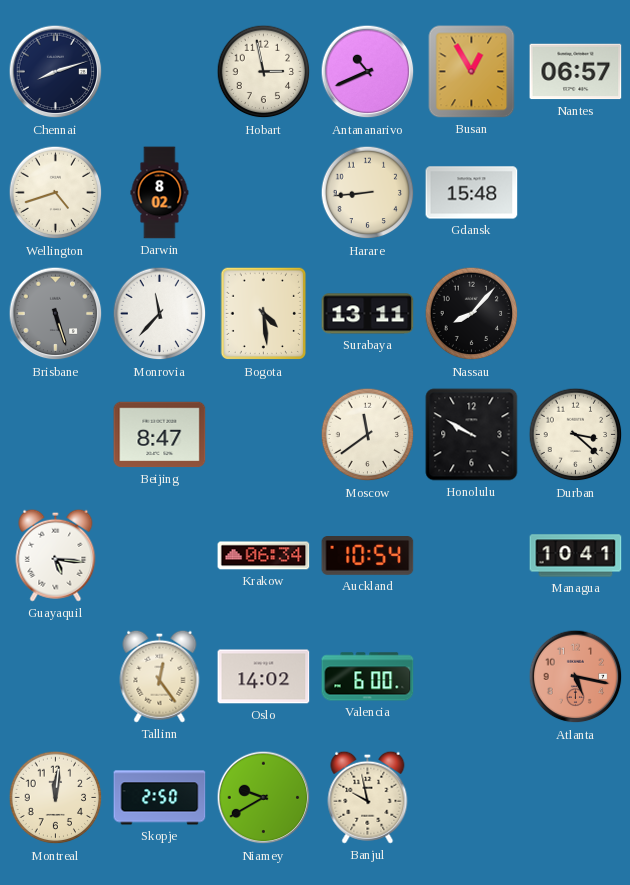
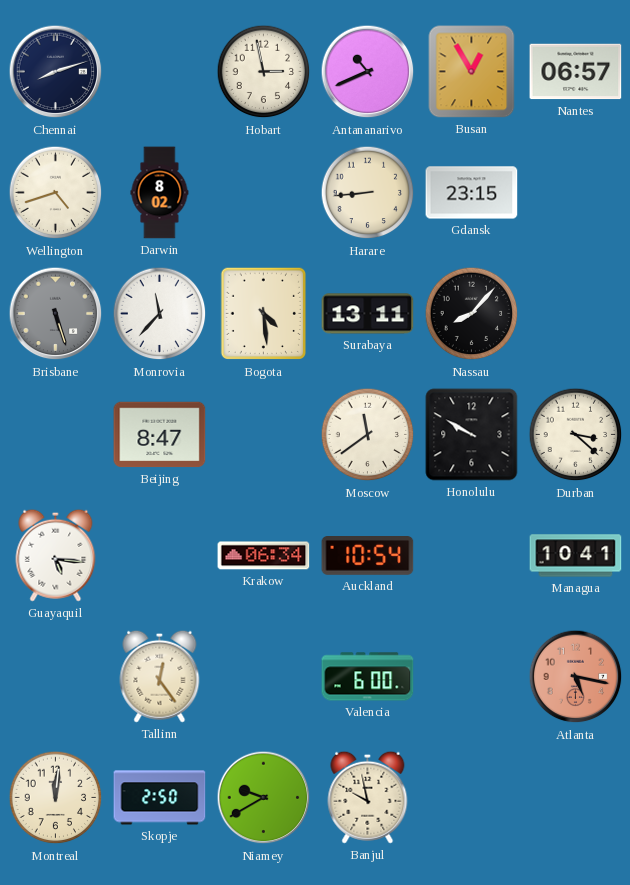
Gdansk: 15:48 -> 23:15 (472, 193)
Oslo: 14:02 -> none (264, 677)
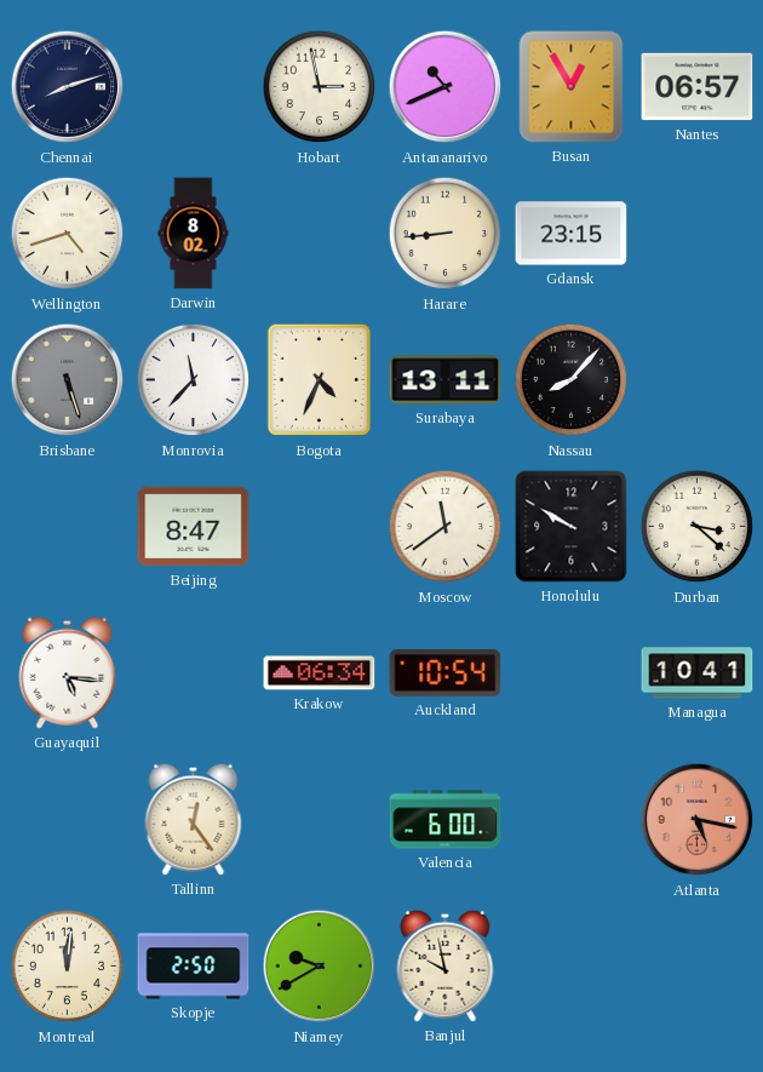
Bogota: 4:29 -> 4:34 (319, 380)
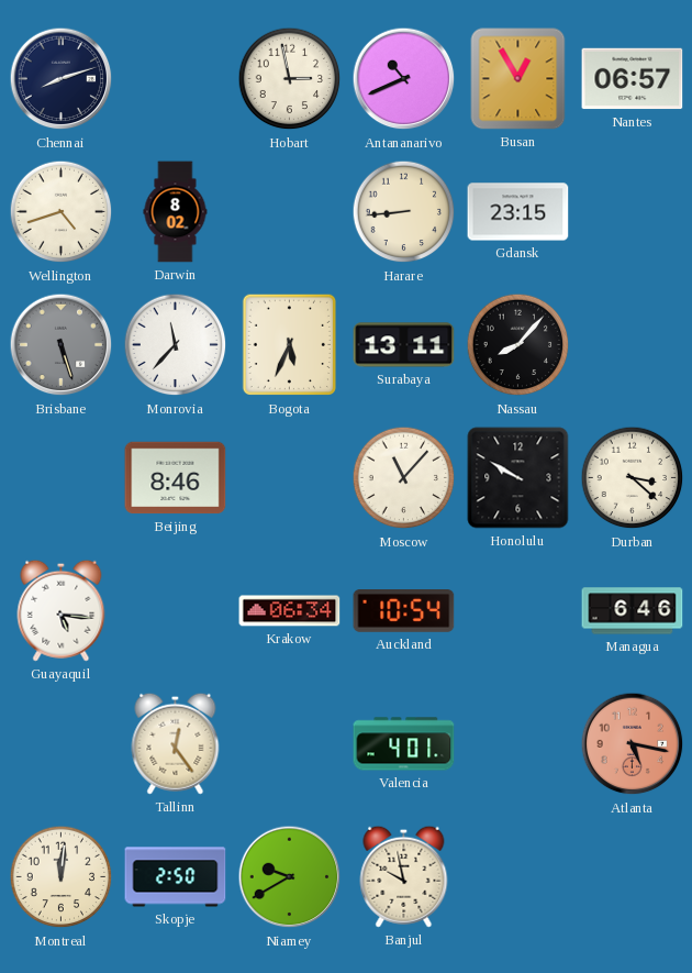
Bogota: 4:34 -> 5:34 (289, 345)
Beijing: 8:47 -> 8:46 (176, 478)
Moscow: 11:39 -> 11:07 (404, 478)
Managua: 10:41 -> 6:46 (633, 611)
Valencia: 6:00 -> 4:01 (404, 744)
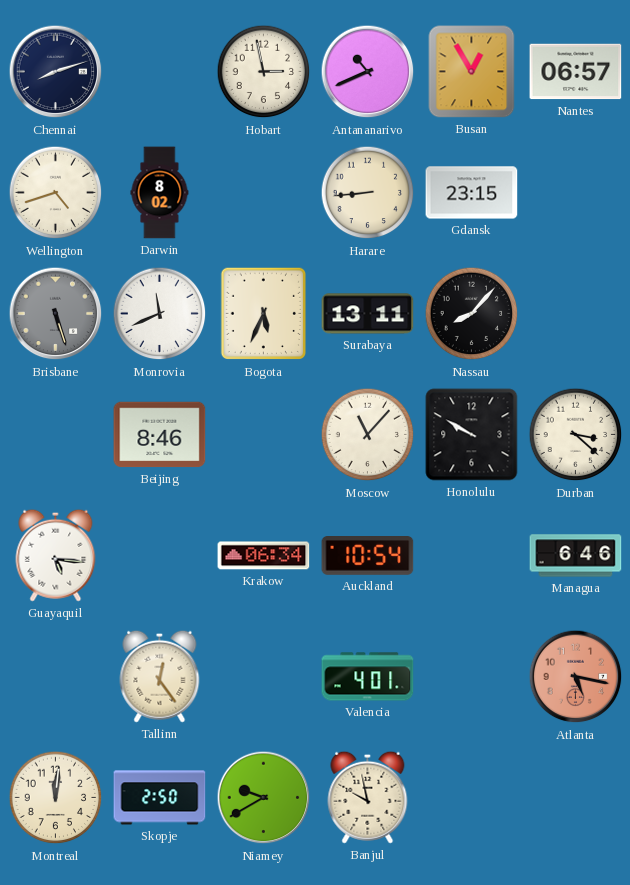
Monrovia: 11:37 -> 11:41 (160, 314)
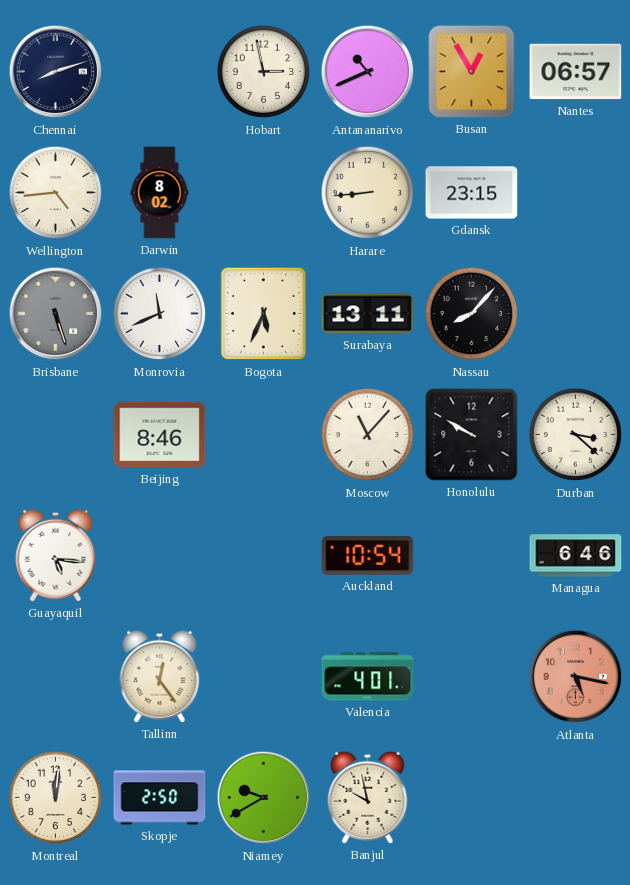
Wellington: 4:42 -> 4:44 (56, 193)
Krakow: 06:34 -> none (264, 556)
